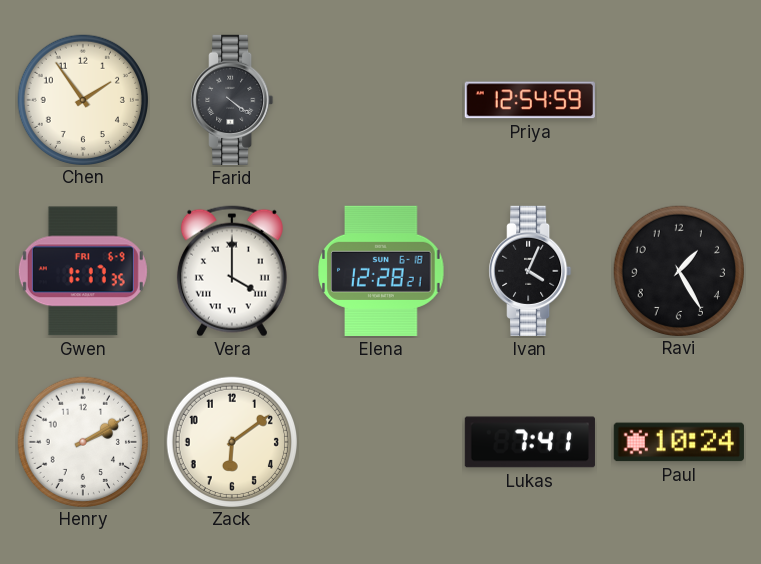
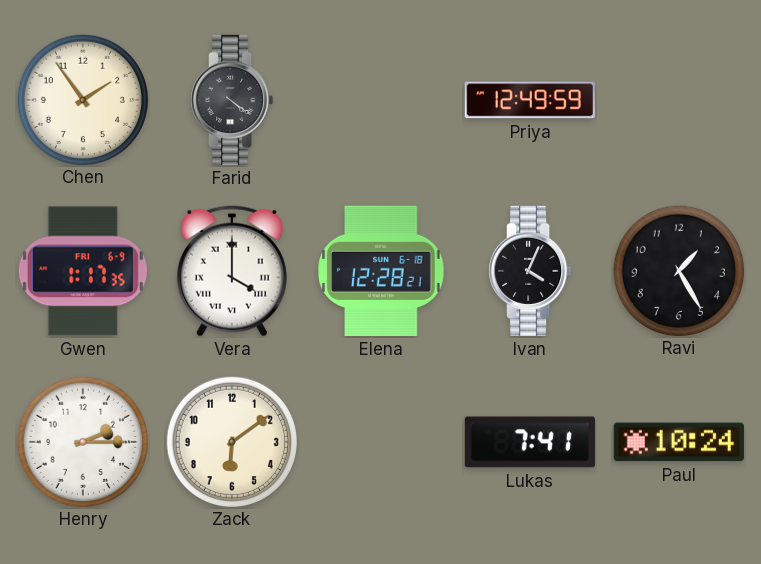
Priya: 12:54 -> 12:49 (530, 100)
Henry: 2:10 -> 2:15 (82, 441)
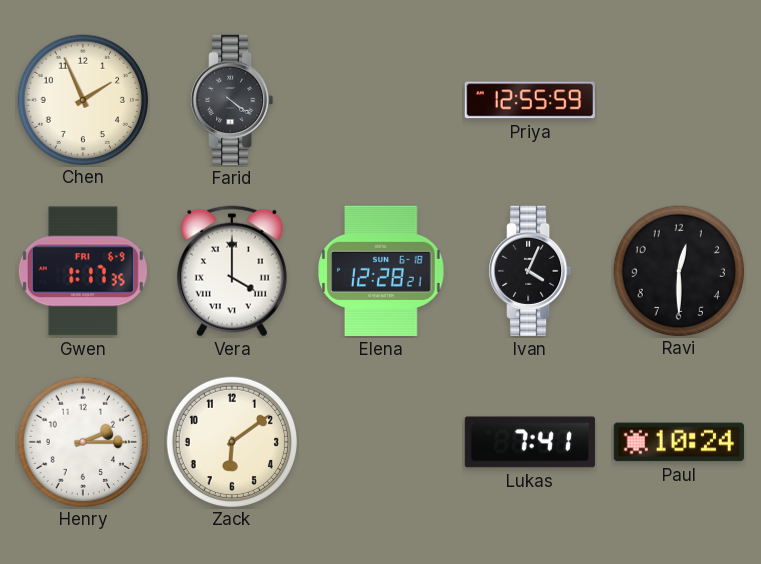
Chen: 1:54 -> 1:56 (82, 99)
Priya: 12:49 -> 12:55 (530, 100)
Ravi: 1:25 -> 12:30 (678, 270)
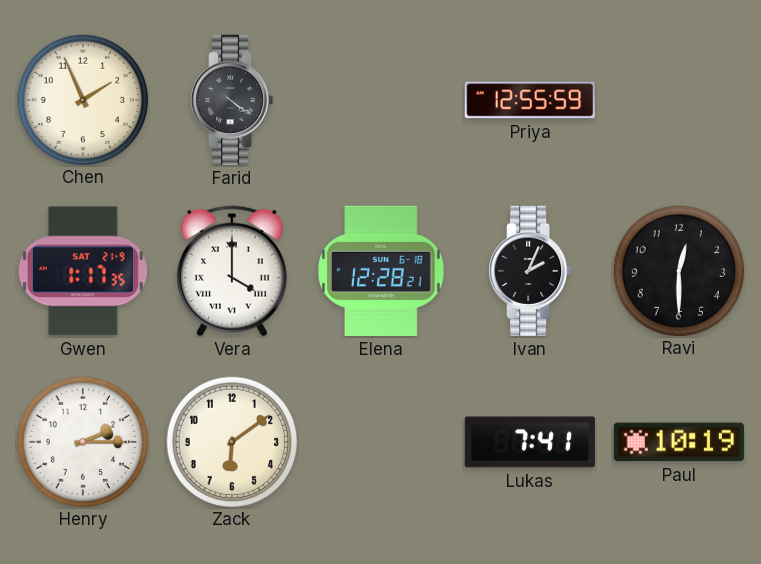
Gwen date: FRI 6-9 -> SAT 21-9 (83, 271)
Ivan: 4:04 -> 2:04 (530, 271)
Paul: 10:24 -> 10:19 (679, 442)
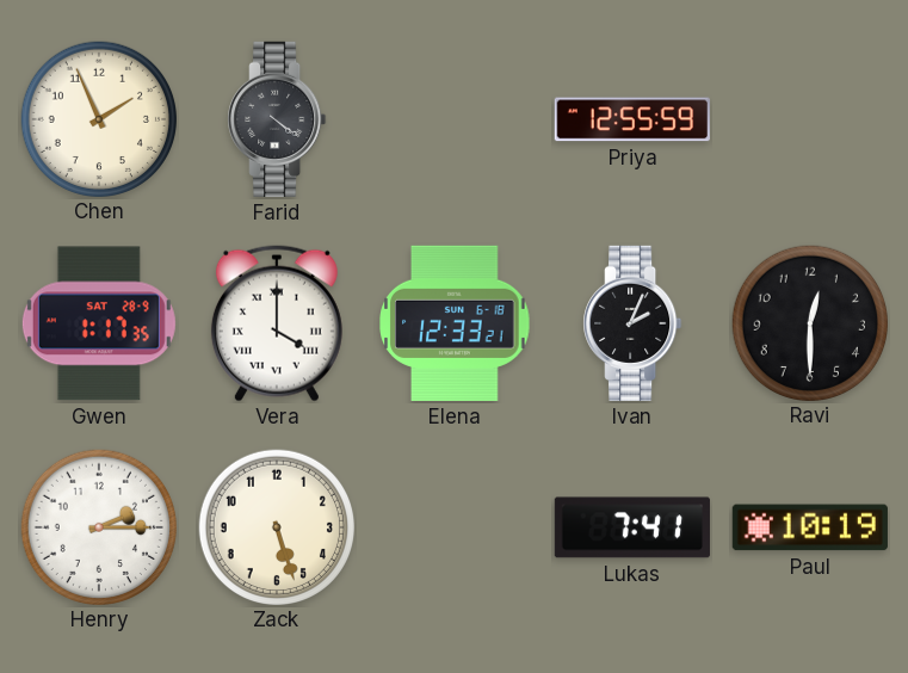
Gwen date: SAT 21-9 -> SAT 28-9 (99, 323)
Elena: 12:28 -> 12:33 (455, 323)
Zack: 6:09 -> 5:27 (276, 526)
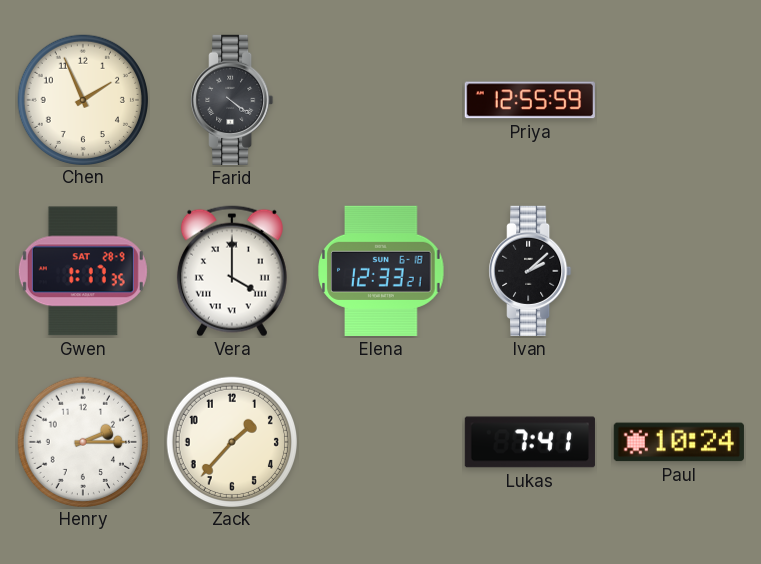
Ivan: 2:04 -> 2:08 (530, 271)
Ravi: 12:30 -> none (809, 322)
Zack: 5:27 -> 1:37 (231, 441)
Paul: 10:19 -> 10:24 (679, 442)
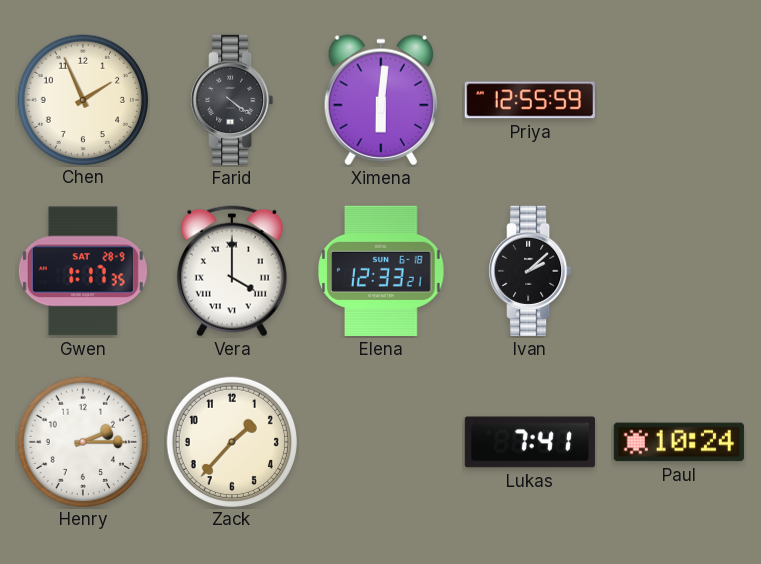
Ximena: none -> 6:01 (380, 100)
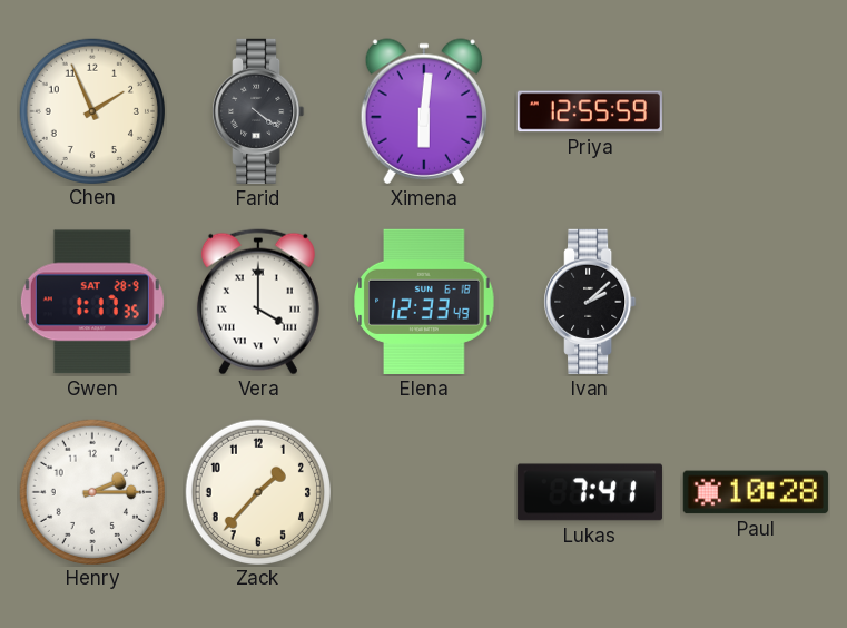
Elena: 12:33:21 -> 12:33:49 (424, 302)
Paul: 10:24 -> 10:28 (756, 492)
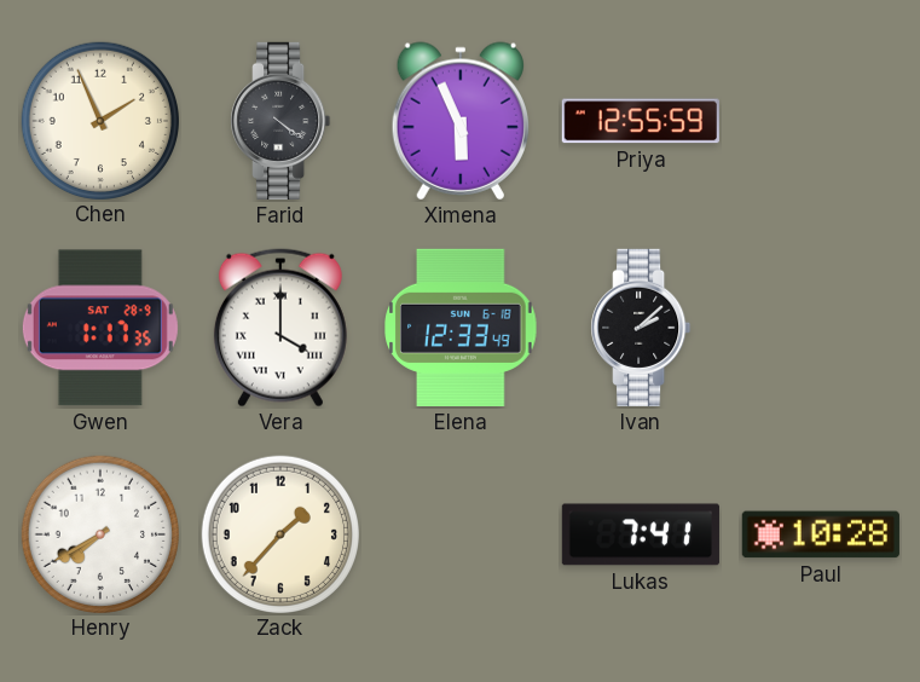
Ximena: 6:01 -> 5:56 (459, 121)
Henry: 2:15 -> 7:40 (99, 533)
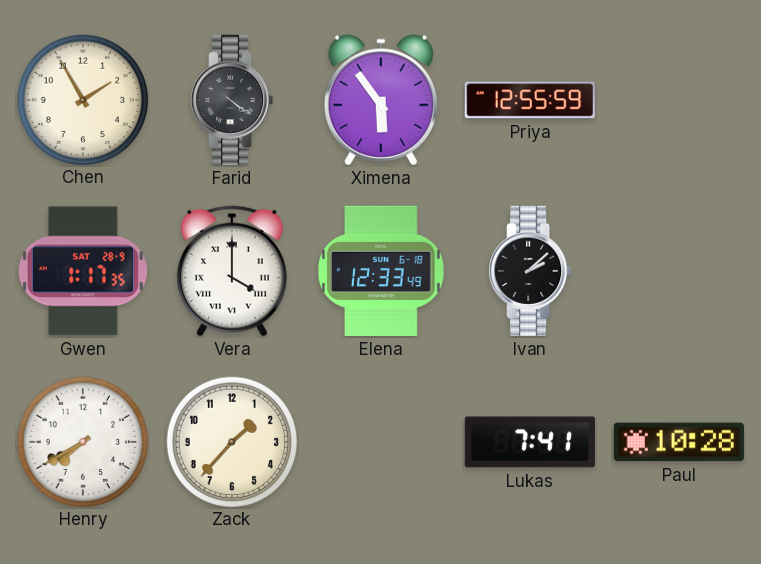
Chen: 1:56 -> 1:55 (82, 99)
Ximena: 5:56 -> 5:54 (380, 100)
